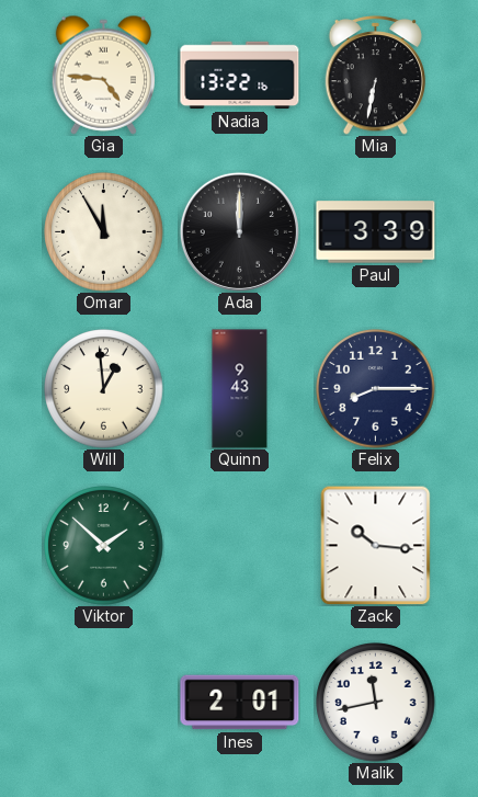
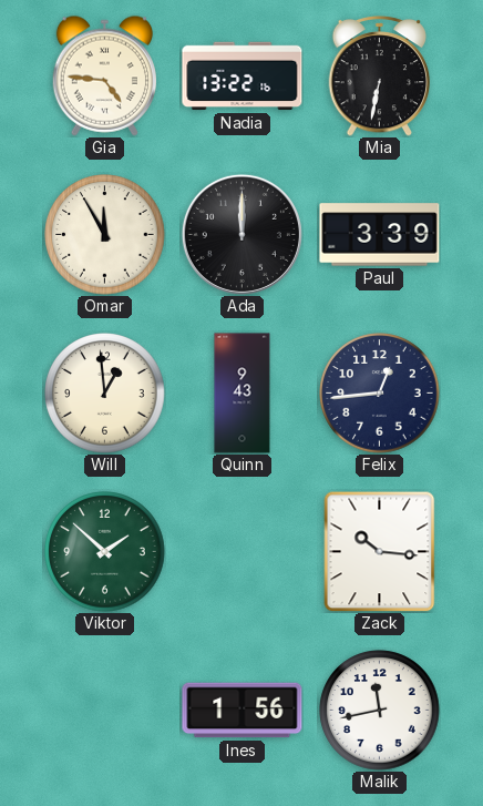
Felix: 8:15 -> 12:44 (380, 394)
Ines: 2:01 -> 1:56 (243, 711)
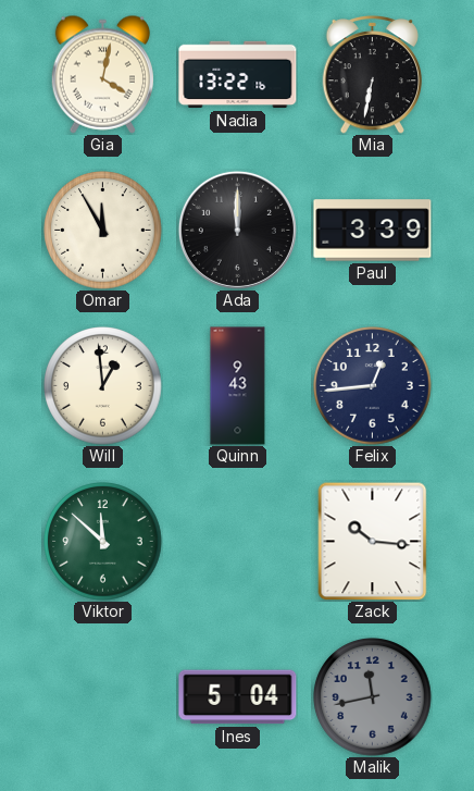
Gia: 4:46 -> 4:02 (102, 74)
Viktor: 1:52 -> 11:52 (103, 542)
Ines: 1:56 -> 5:04 (238, 697)
Malik dial: white -> grey (373, 697)
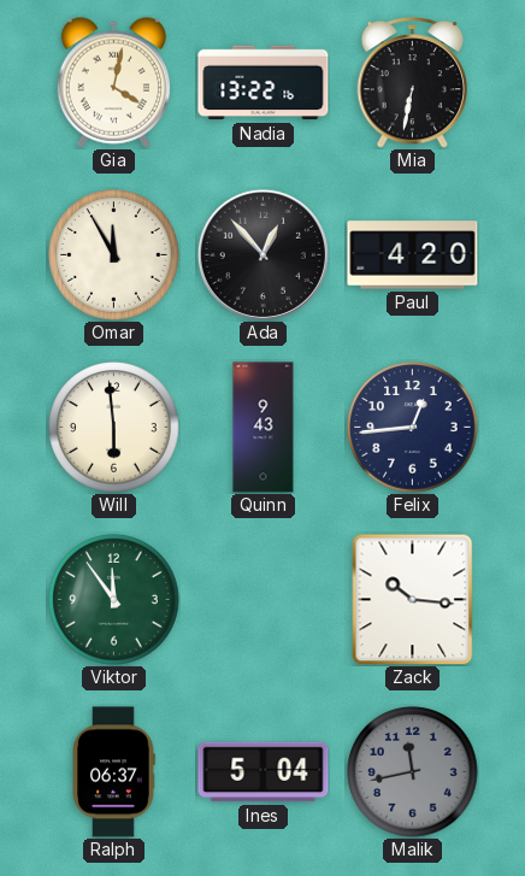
Ada: 12:00 -> 12:53 (262, 254)
Paul: 3:39 -> 4:20 (413, 255)
Will: 12:59 -> 5:59 (114, 428)
Viktor: 11:52 -> 11:54 (114, 600)
Ralph: none -> 06:37 (113, 772)
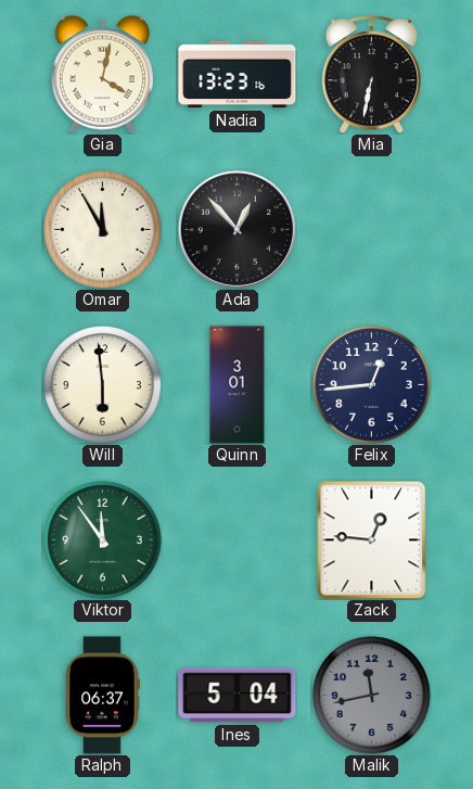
Nadia: 13:22 -> 13:23 (238, 75)
Paul: 4:20 -> none (413, 255)
Quinn: 9:43 -> 3:01 (238, 385)
Zack: 10:16 -> 12:46 (372, 539)
